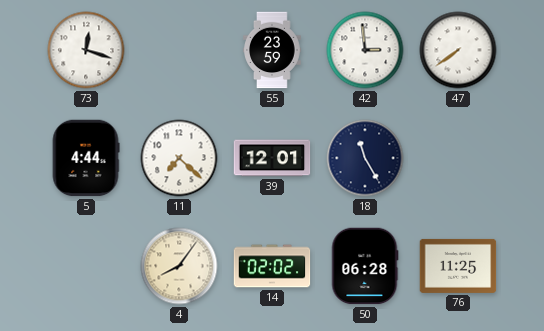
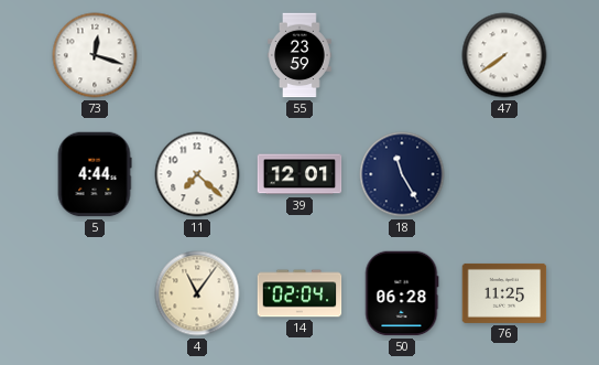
42: 2:59 -> none (365, 50)
4: 8:06 -> 11:06 (197, 293)
14: 02:02 -> 02:04 (299, 293)
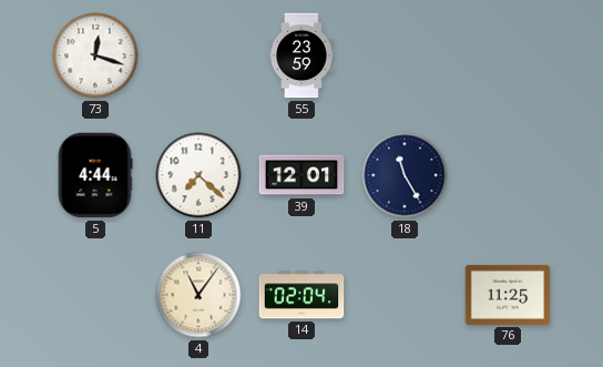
47: 7:39 -> none (504, 55)
50: 06:28 -> none (402, 293)
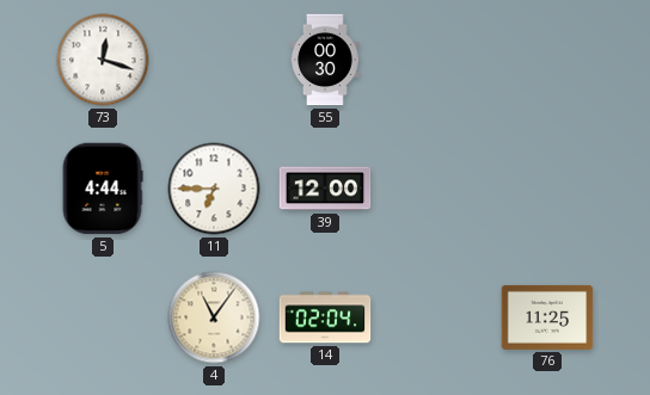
55: 23:59 -> 00:30 (326, 60)
11: 7:22 -> 6:45 (214, 189)
39: 12:01 -> 12:00 (325, 189)
18: 11:25 -> none (405, 175)
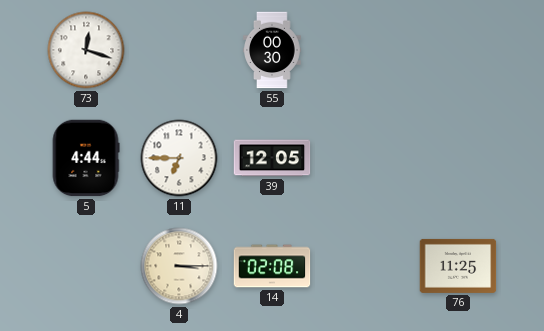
39: 12:00 -> 12:05 (272, 158)
4: 11:06 -> 3:15 (179, 266)
14: 02:04 -> 02:08 (272, 266)
